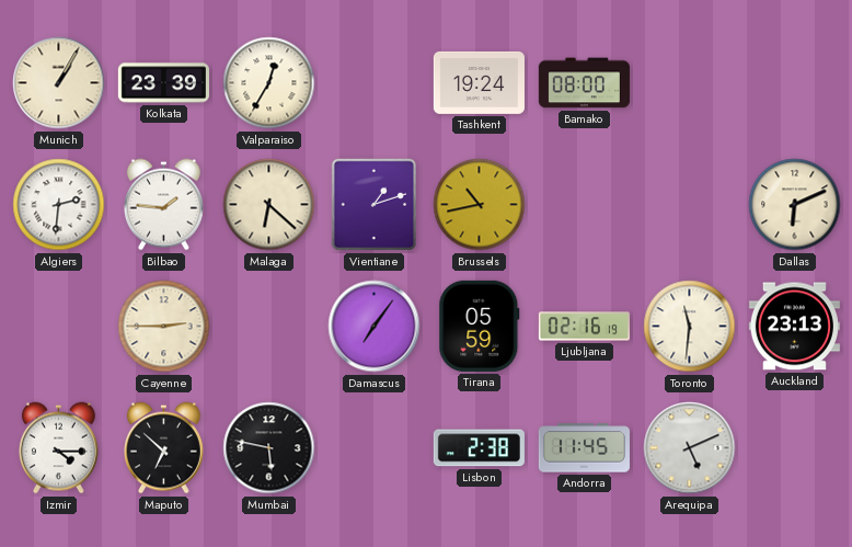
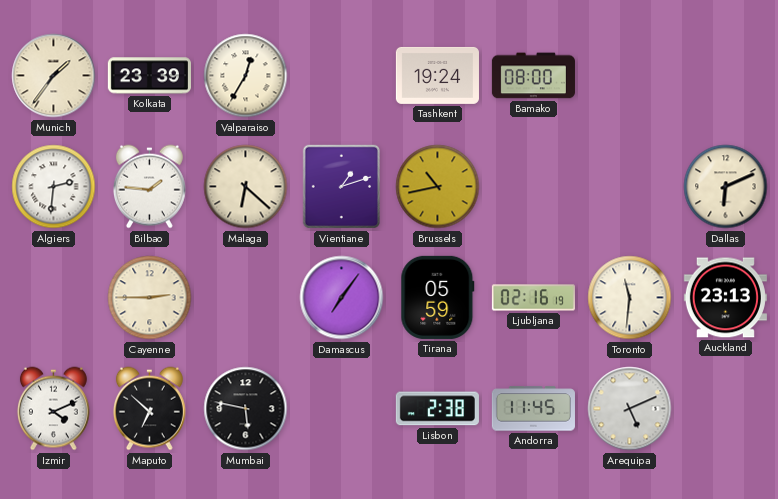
Munich: 1:05 -> 1:36 (54, 76)
Izmir: 4:15 -> 4:11 (53, 409)
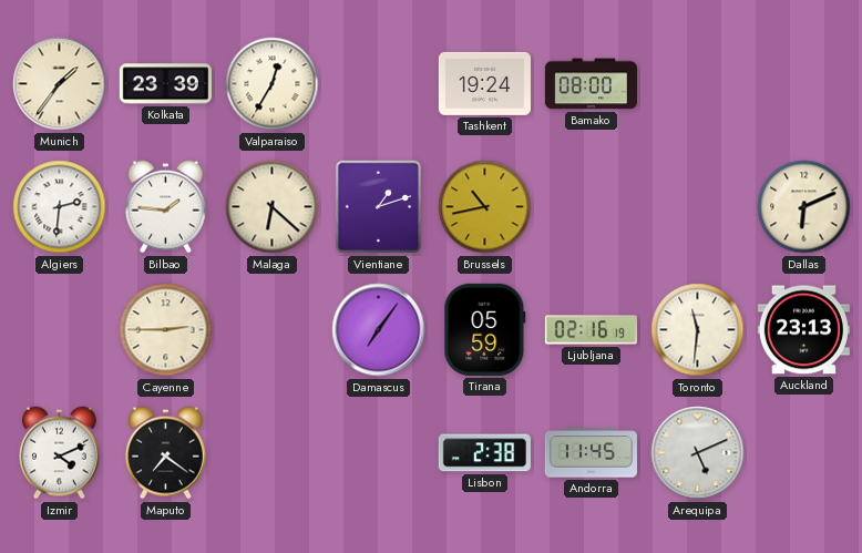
Maputo: 6:52 -> 7:21 (165, 453)
Mumbai: 5:47 -> none (246, 409)
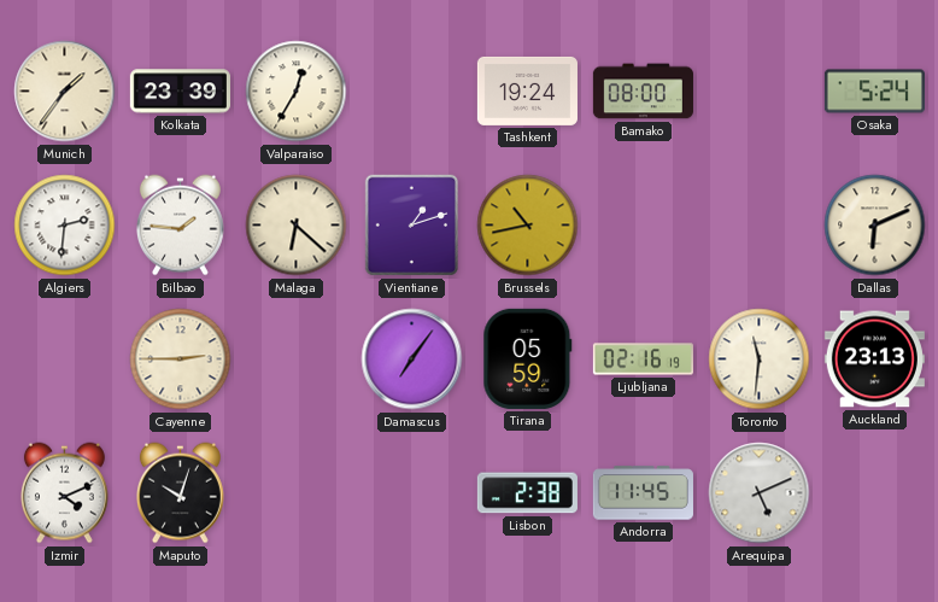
Osaka: none -> 5:24 (874, 92)
Maputo: 7:21 -> 10:03 (180, 493)
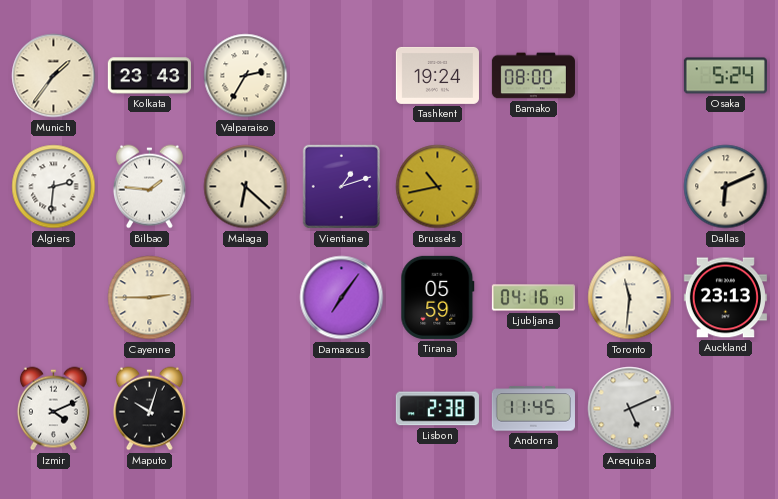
Kolkata: 23:39 -> 23:43 (149, 76)
Valparaiso: 12:35 -> 2:35 (246, 76)
Ljubljana: 02:16 -> 04:16 (533, 298)
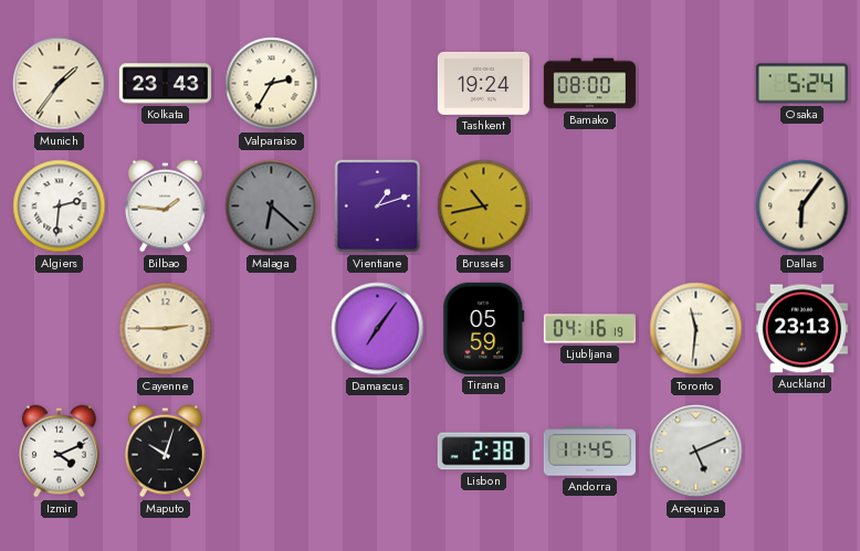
Malaga dial: cream -> grey (272, 206)
Dallas: 6:11 -> 6:06 (803, 206)
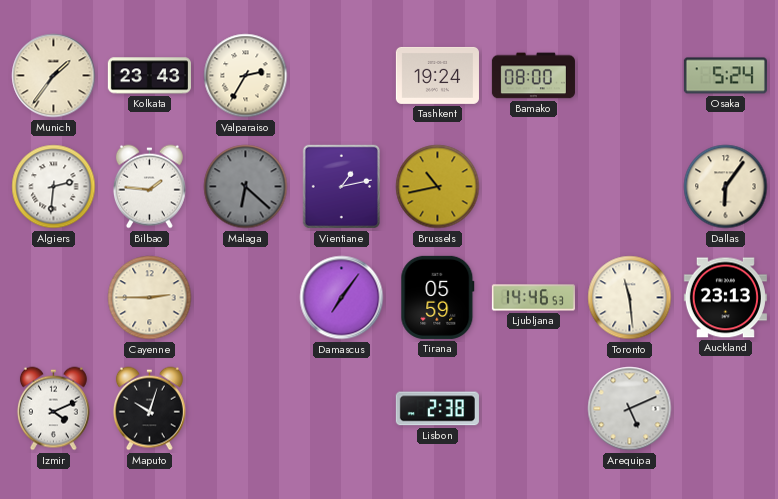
Vientiane: 1:12 -> 1:13 (342, 187)
Ljubljana: 04:16 -> 14:46 (533, 298)
Toronto: 11:31 -> 11:29 (630, 298)
Andorra: 11:45 -> none (589, 452)
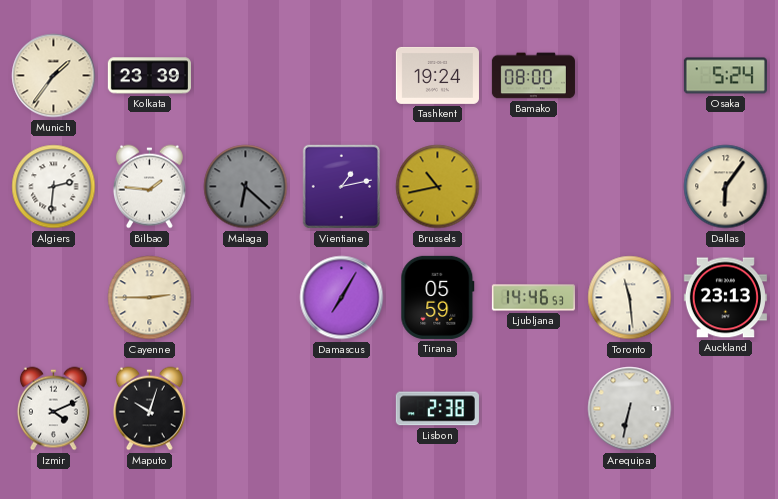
Kolkata: 23:43 -> 23:39 (149, 76)
Valparaiso: 2:35 -> none (246, 76)
Damascus: 7:06 -> 7:05 (342, 298)
Arequipa: 5:11 -> 6:32 (630, 409)
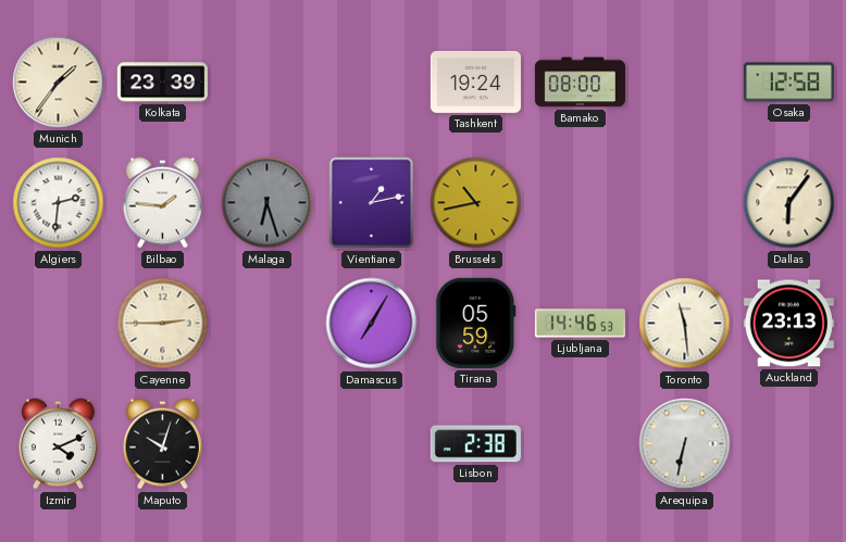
Osaka: 5:24 -> 12:58 (788, 83)
Malaga: 6:22 -> 6:27 (268, 203)
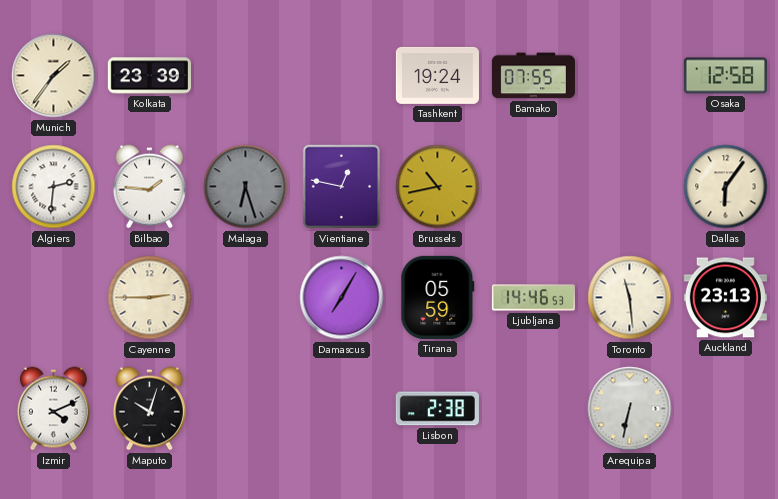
Bamako: 08:00 -> 07:55 (533, 76)
Vientiane: 1:13 -> 12:47 (342, 187)
